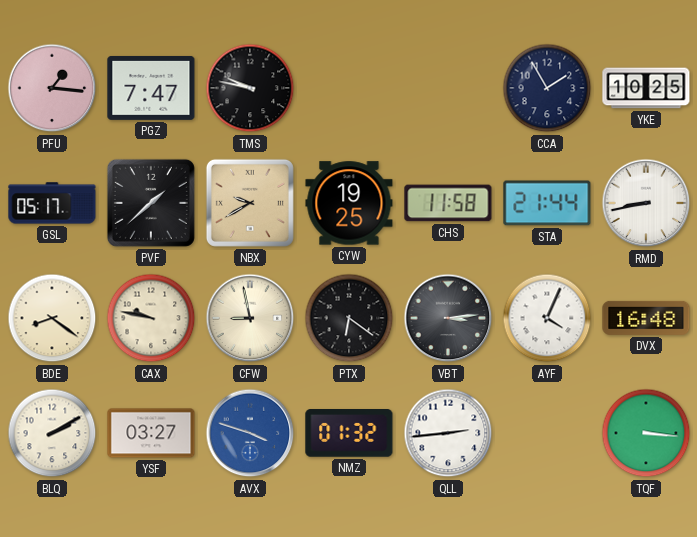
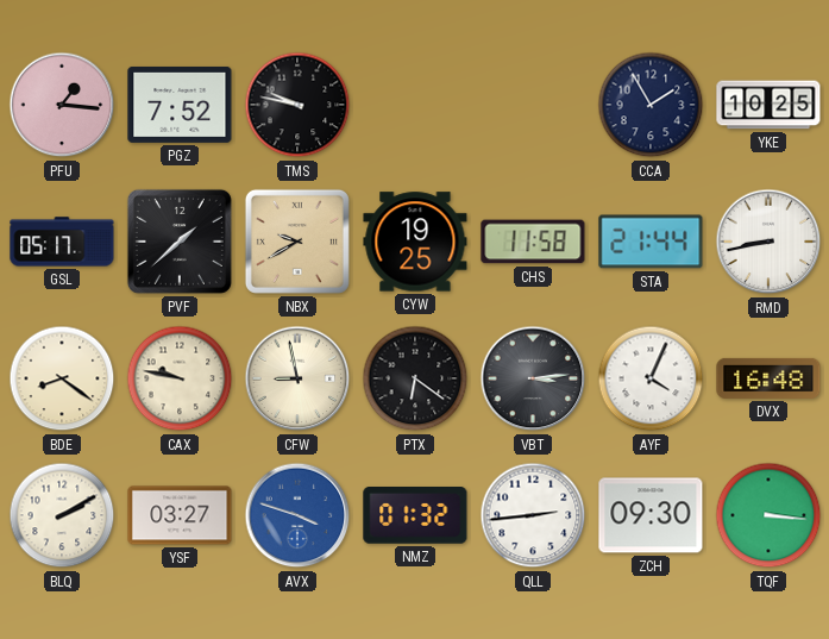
PGZ: 7:47 -> 7:52 (180, 105)
ZCH: none -> 09:30 (651, 515)
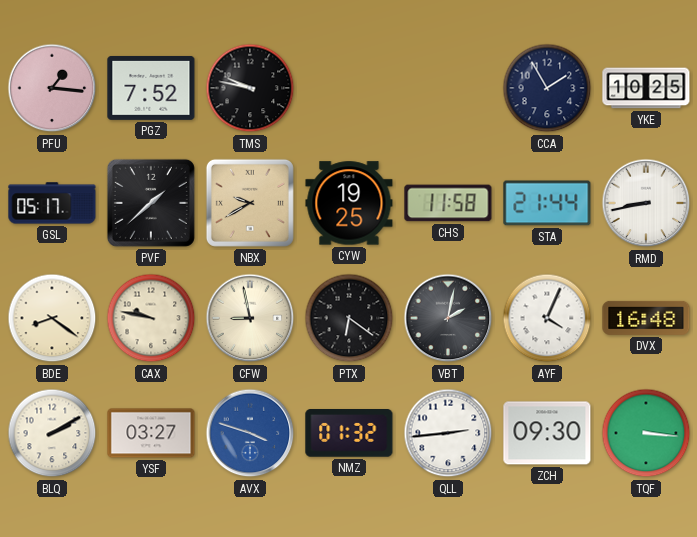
VBT: 3:14 -> 2:02 (448, 318)
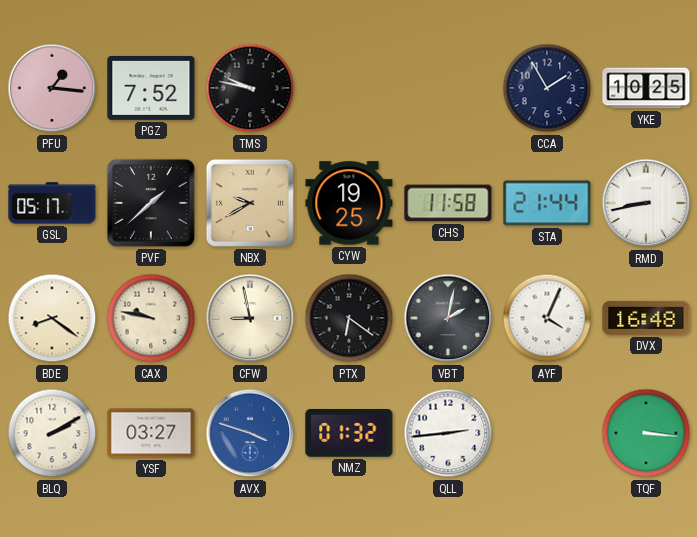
ZCH: 09:30 -> none (547, 433)
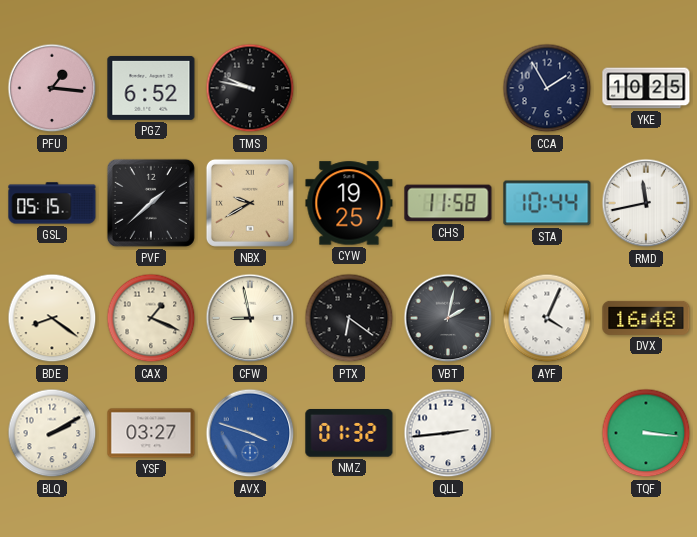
PGZ: 7:52 -> 6:52 (151, 88)
GSL: 05:17 -> 05:15 (52, 203)
STA: 21:44 -> 10:44 (547, 203)
RMD: 8:43 -> 11:43 (646, 203)
CAX: 9:47 -> 1:19 (151, 318)
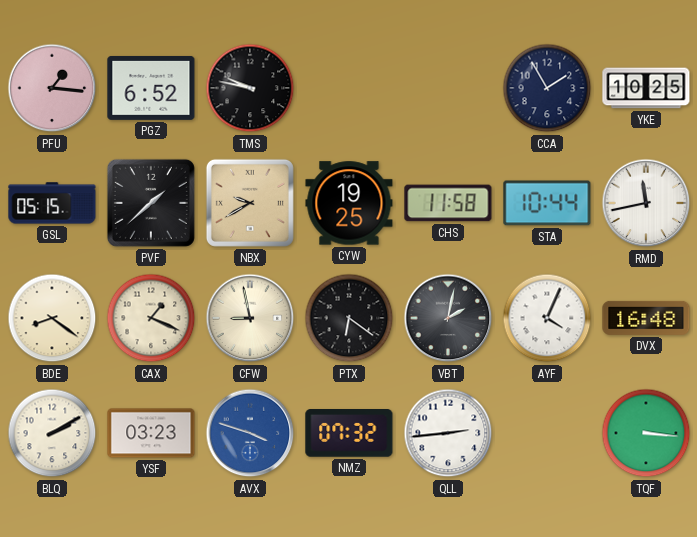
YSF: 03:27 -> 03:23 (151, 433)
NMZ: 01:32 -> 07:32 (349, 434)
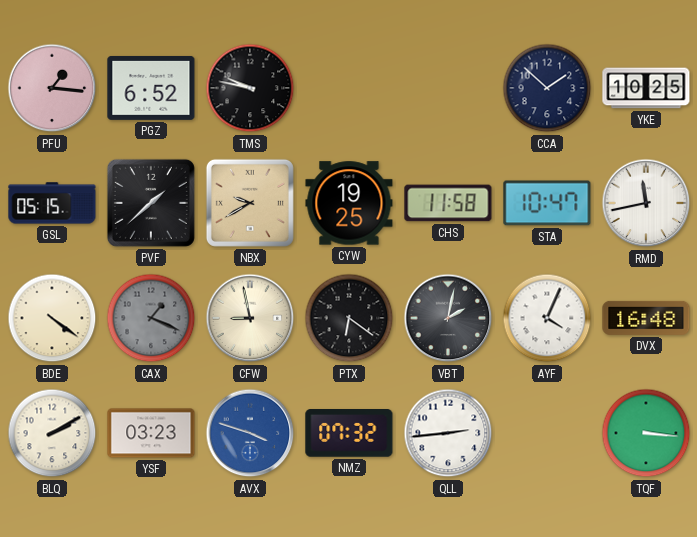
CCA: 1:55 -> 1:52 (547, 88)
STA: 10:44 -> 10:47 (547, 203)
BDE: 8:21 -> 4:21 (52, 318)
CAX dial: cream -> grey (151, 318)
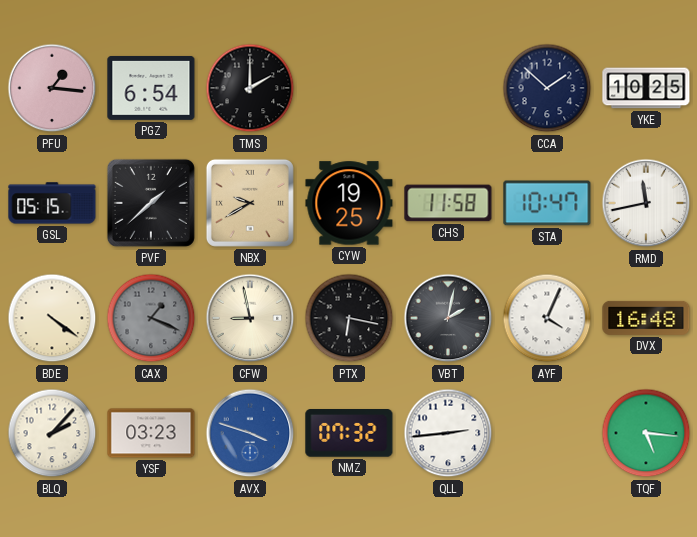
PGZ: 6:52 -> 6:54 (151, 88)
TMS: 9:47 -> 2:00 (250, 88)
PTX: 6:21 -> 6:17 (349, 318)
BLQ: 2:10 -> 2:07 (52, 433)
TQF: 3:16 -> 5:16 (646, 433)
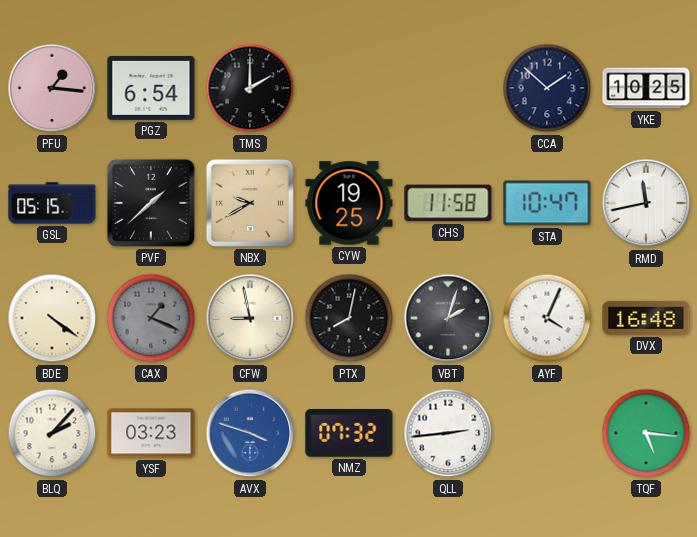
PTX: 6:17 -> 8:02 (349, 318)
VBT: 2:02 -> 2:03 (448, 318)
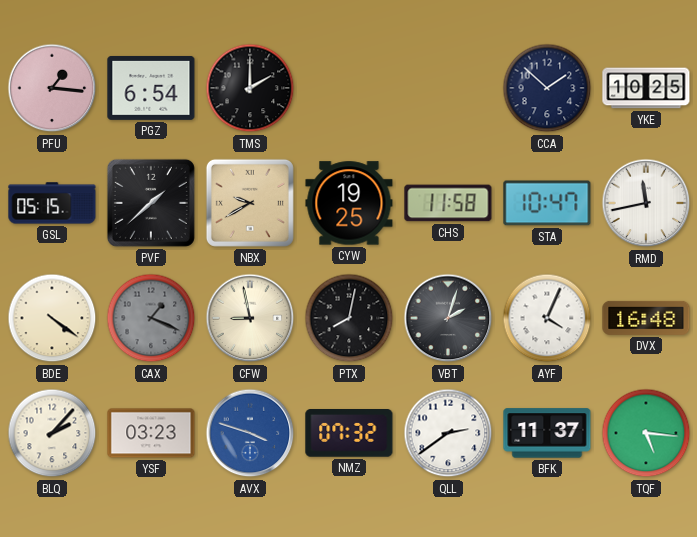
QLL: 2:44 -> 2:39 (448, 433)
BFK: none -> 11:37 (547, 433)
